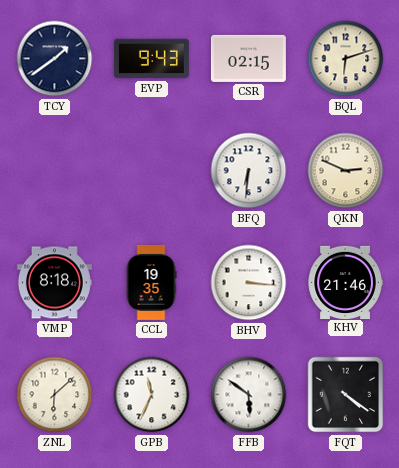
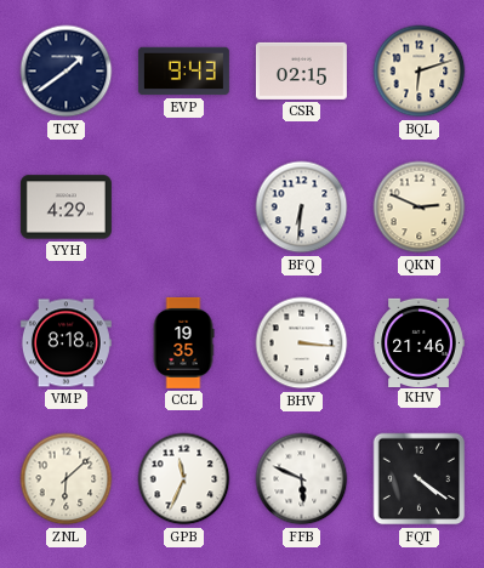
YYH: none -> 4:29 (66, 208)
FFB: 5:51 -> 5:49 (302, 479)
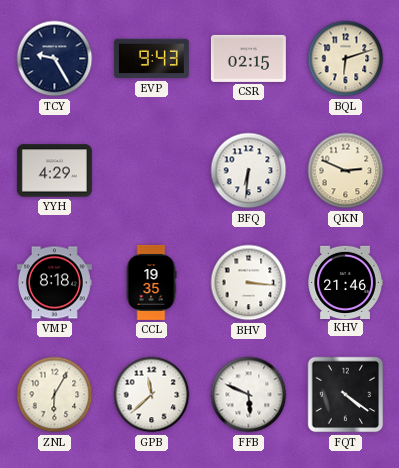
TCY: 1:39 -> 9:25 (55, 59)
ZNL: 6:08 -> 6:05 (55, 395)
GPB: 11:34 -> 11:38 (152, 395)
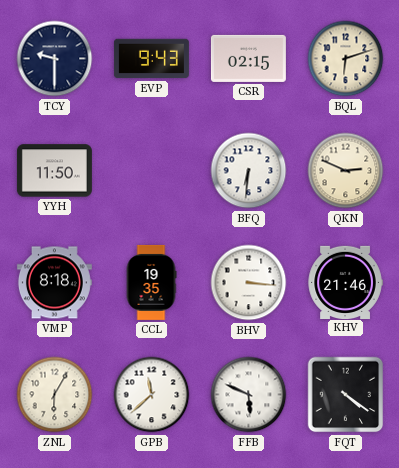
TCY: 9:25 -> 9:30 (55, 59)
YYH: 4:29 -> 11:50 (54, 171)
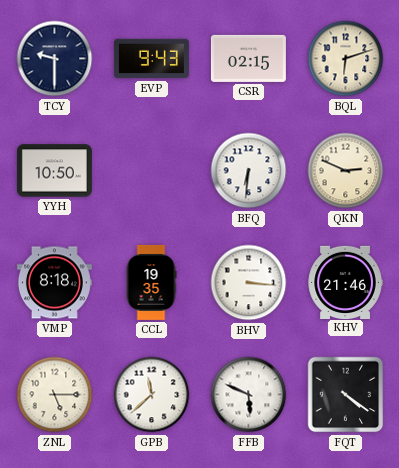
YYH: 11:50 -> 10:50 (54, 171)
ZNL: 6:05 -> 5:15 (55, 395)
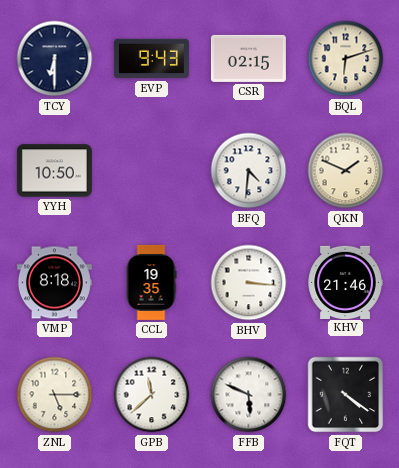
TCY: 9:30 -> 6:30 (55, 59)
BFQ: 6:31 -> 4:31 (249, 171)
QKN: 2:49 -> 1:49 (346, 171)
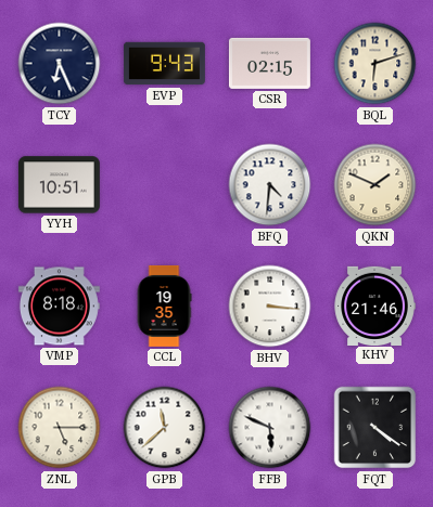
TCY: 6:30 -> 6:26 (60, 64)
YYH: 10:50 -> 10:51 (59, 185)
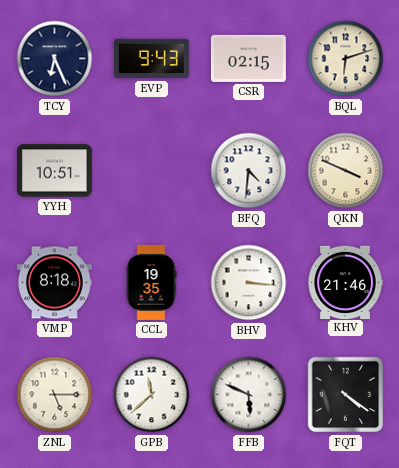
QKN: 1:49 -> 3:49 (346, 171)
